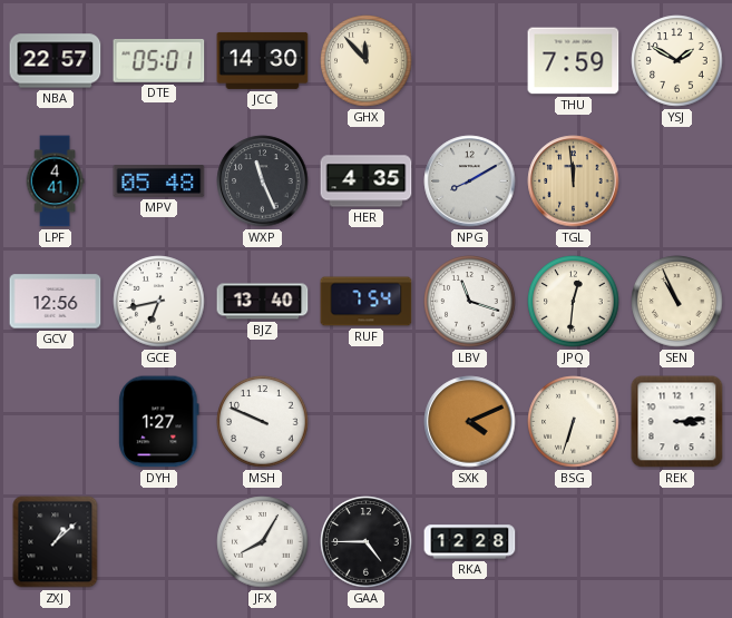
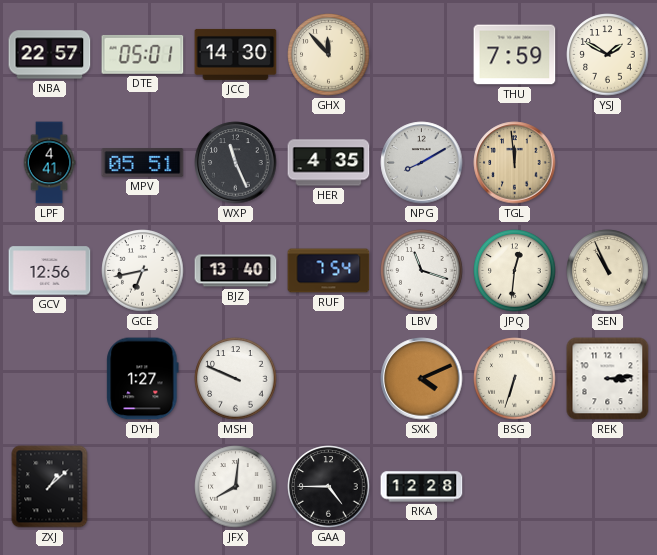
MPV: 05:48 -> 05:51 (143, 163)
JFX: 8:05 -> 8:01 (236, 487)
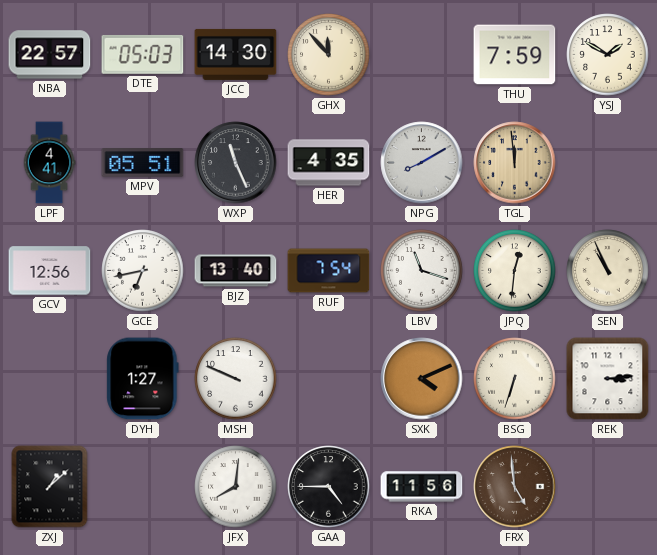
DTE: 05:01 -> 05:03 (143, 54)
RKA: 12:28 -> 11:56 (422, 487)
FRX: none -> 4:59 (515, 487)
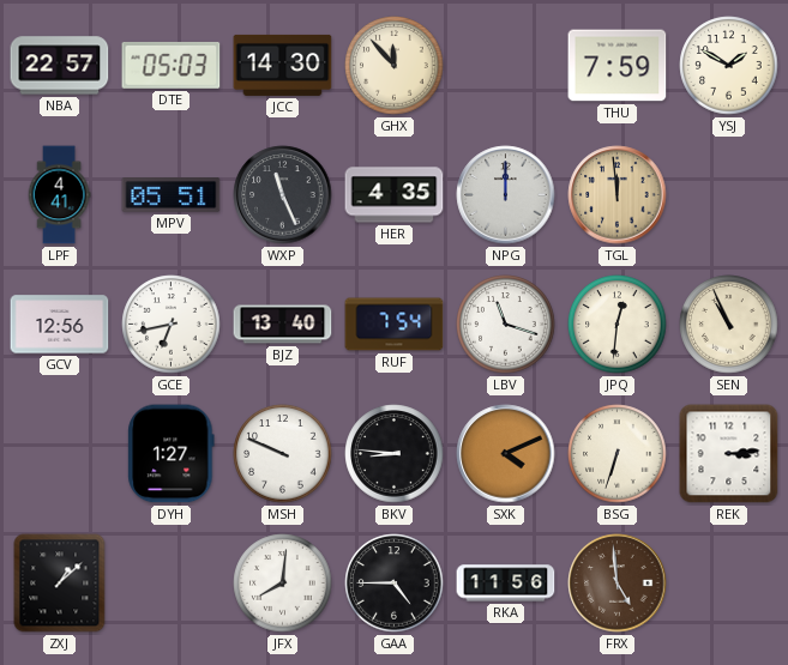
NPG: 8:10 -> 12:00 (506, 195)
BKV: none -> 8:46 (395, 454)
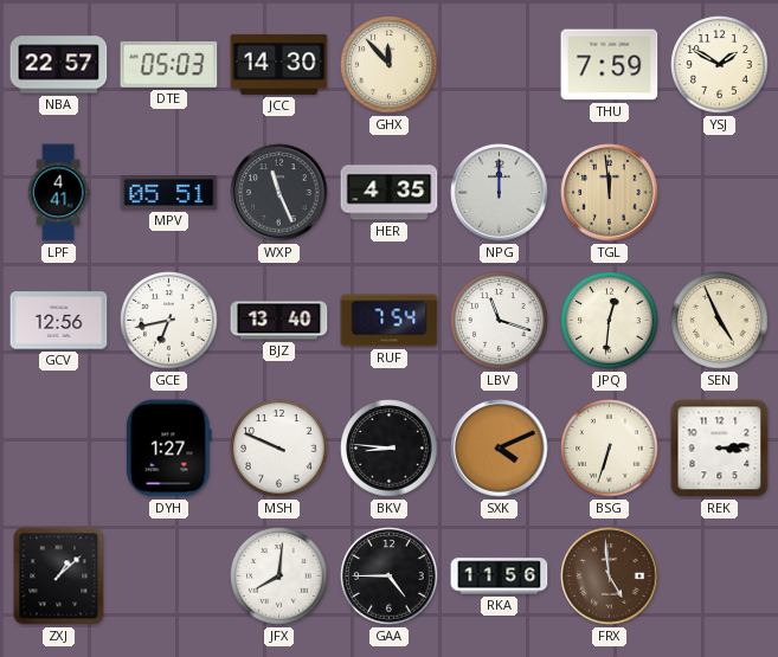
SEN: 10:56 -> 4:56 (720, 321)
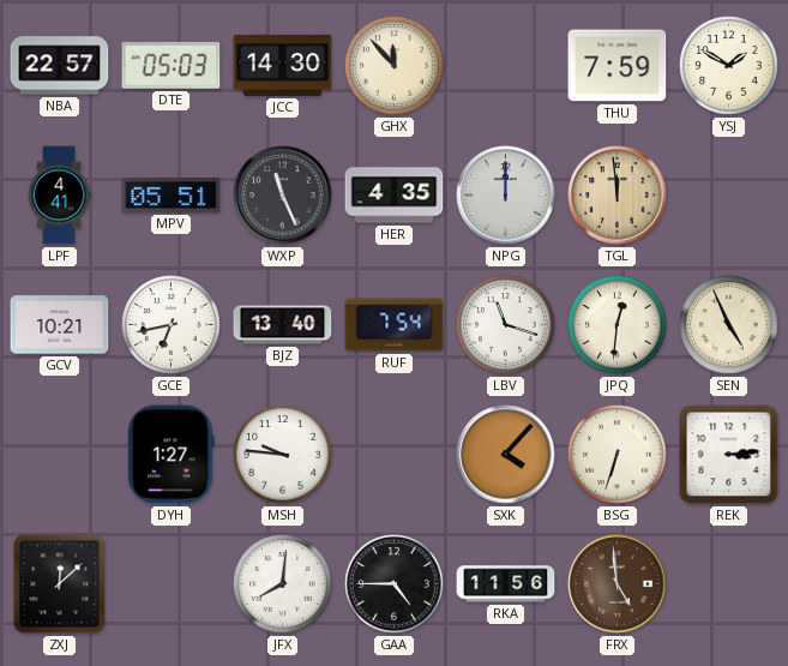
GCV: 12:56 -> 10:21 (60, 325)
MSH: 9:49 -> 9:46 (283, 455)
BKV: 8:46 -> none (390, 449)
SXK: 4:11 -> 4:07 (506, 455)
ZXJ: 1:08 -> 12:08 (60, 584)
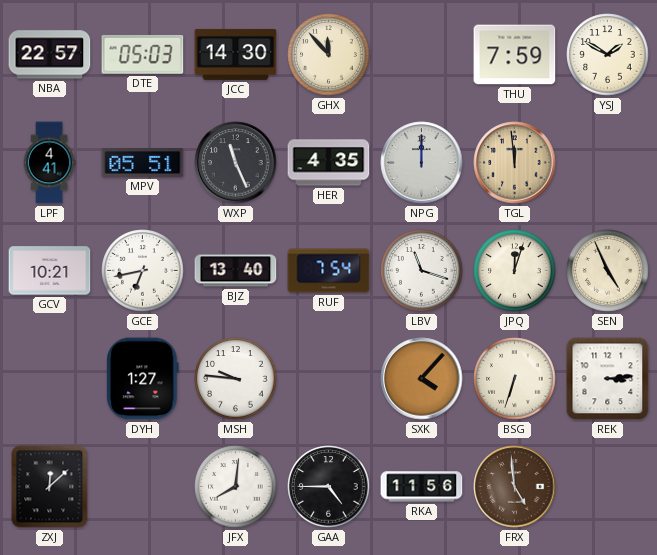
JPQ: 12:31 -> 12:03 (515, 271)
